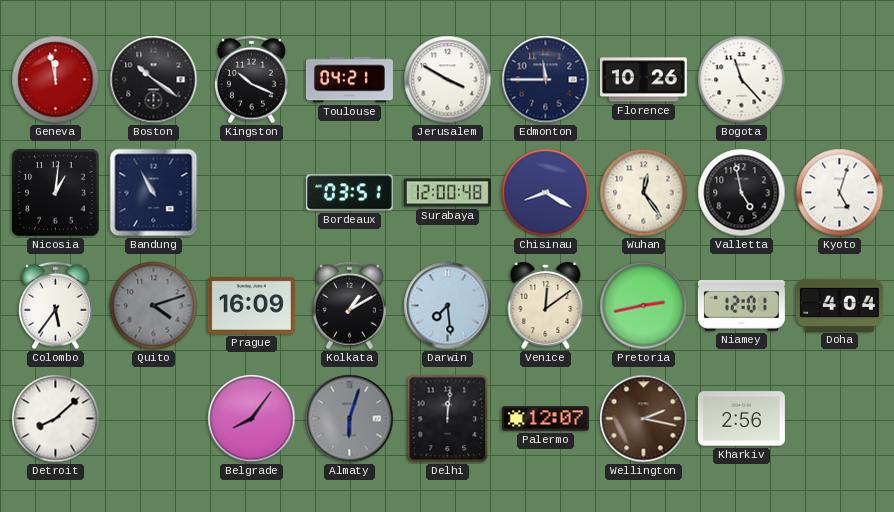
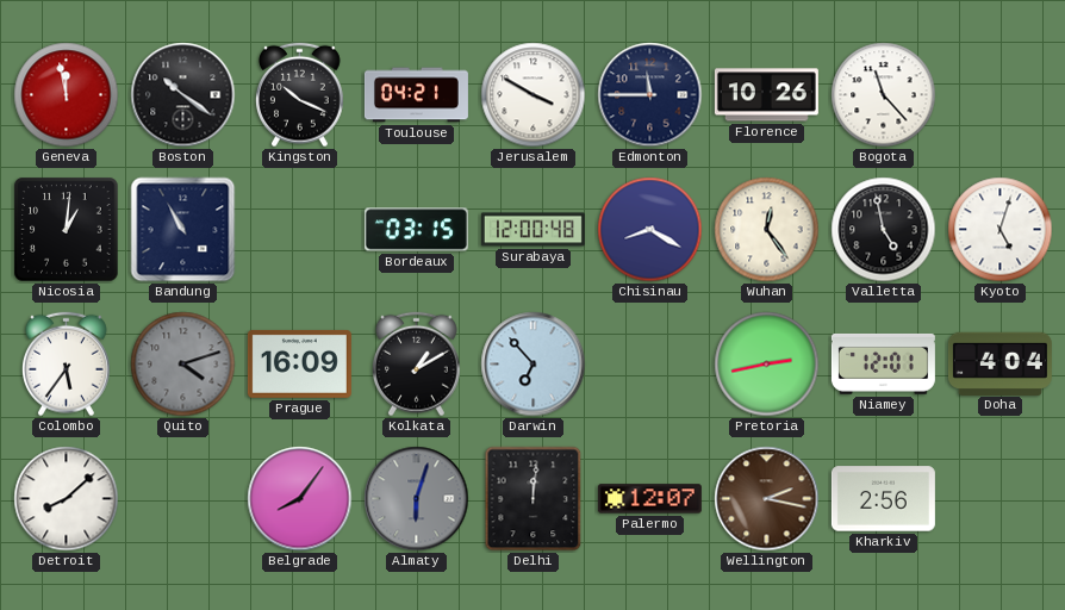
Bordeaux: 03:51 -> 03:15 (416, 230)
Darwin: 7:29 -> 6:53 (534, 365)
Venice: 12:09 -> none (546, 306)
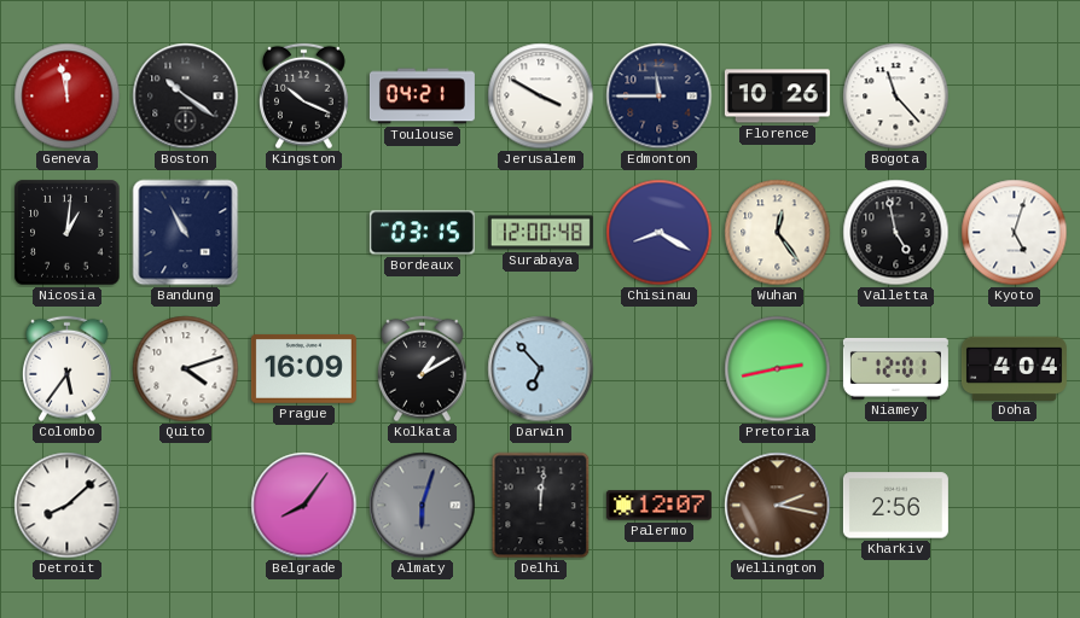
Quito dial: grey -> white (186, 369)
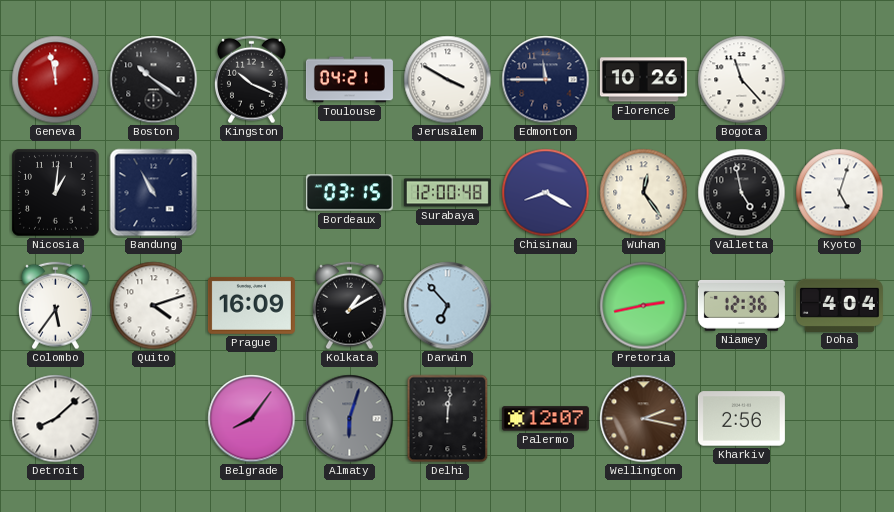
Niamey: 12:01 -> 12:36 (741, 305)
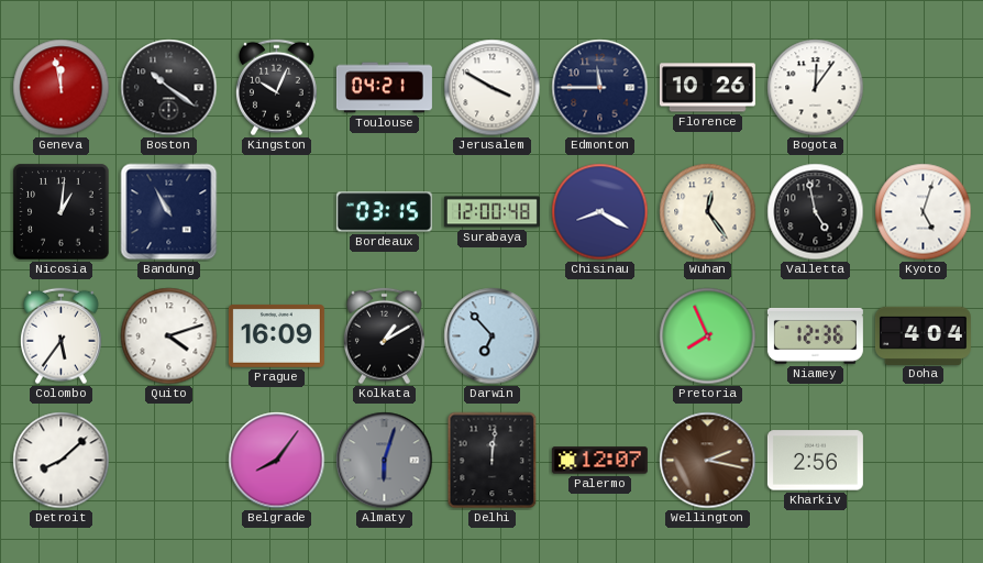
Kingston: 10:19 -> 10:04 (276, 88)
Bogota: 11:23 -> 12:06 (816, 88)
Pretoria: 2:43 -> 7:56 (708, 336)
